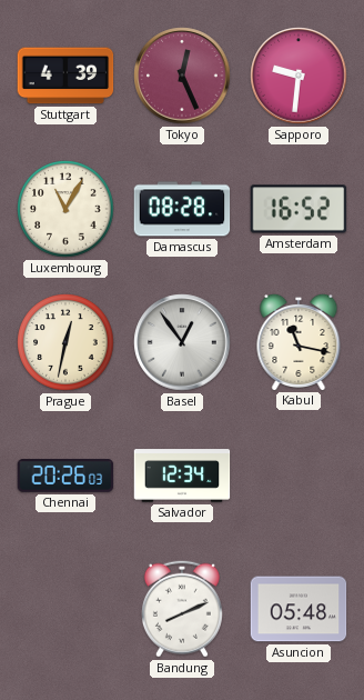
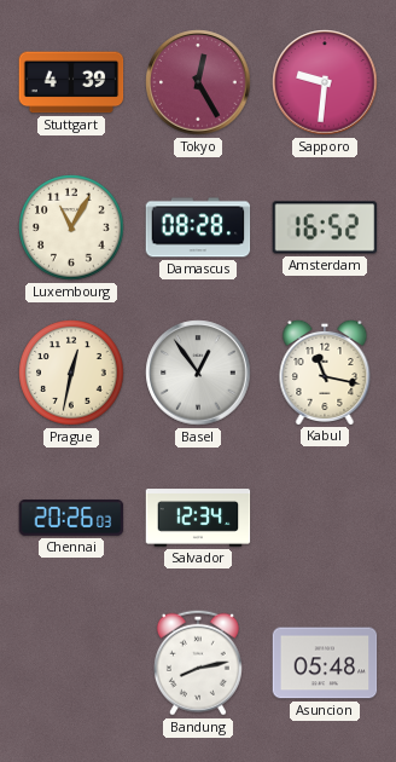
Tokyo: 12:26 -> 12:25 (198, 82)
Bandung: 8:11 -> 8:13 (198, 663)
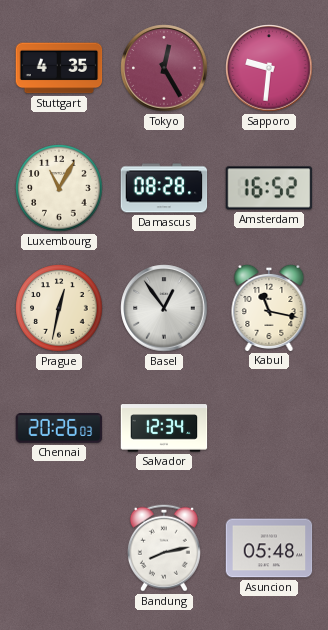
Stuttgart: 4:39 -> 4:35 (59, 68)
